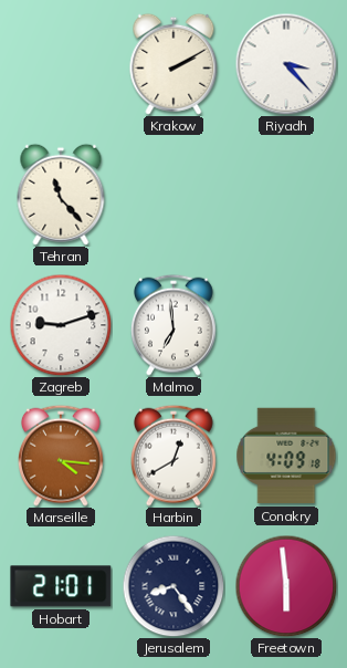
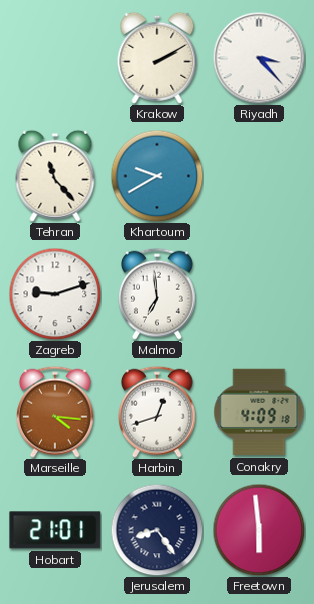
Khartoum: none -> 9:40 (157, 176)
Harbin: 12:40 -> 12:42 (158, 412)
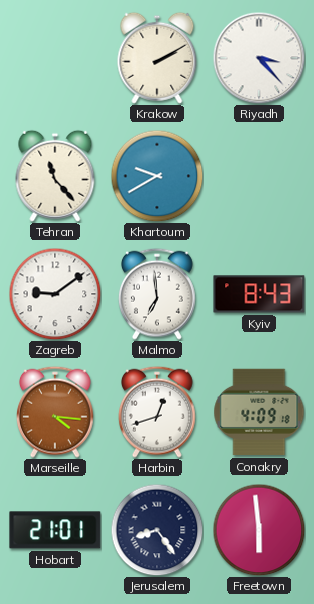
Zagreb: 9:12 -> 9:09 (55, 294)
Kyiv: none -> 8:43 (259, 294)
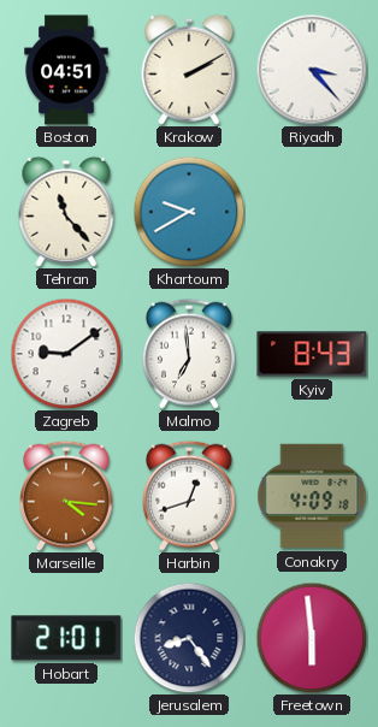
Boston: none -> 04:51 (66, 70)
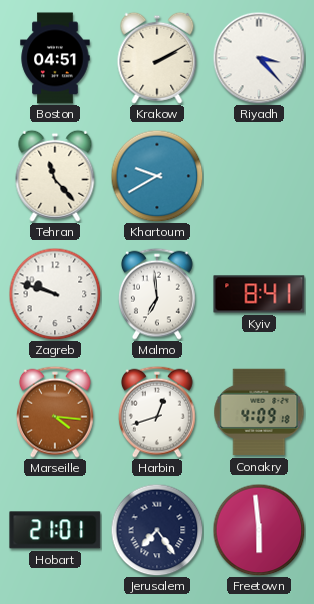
Zagreb: 9:09 -> 9:48 (55, 294)
Kyiv: 8:43 -> 8:41 (259, 294)
Jerusalem: 8:24 -> 7:24 (157, 530)
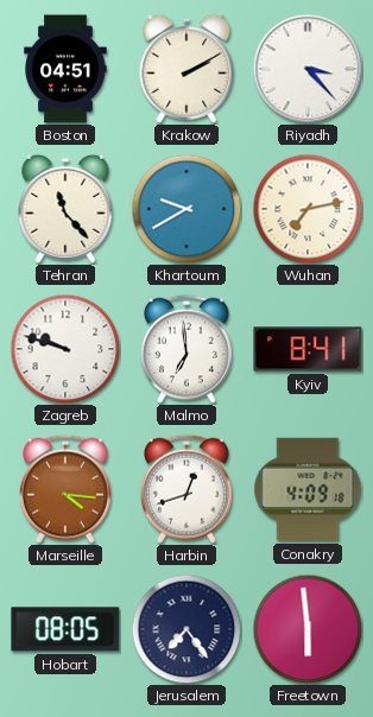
Wuhan: none -> 7:13 (308, 209)
Hobart: 21:01 -> 08:05 (65, 629)
